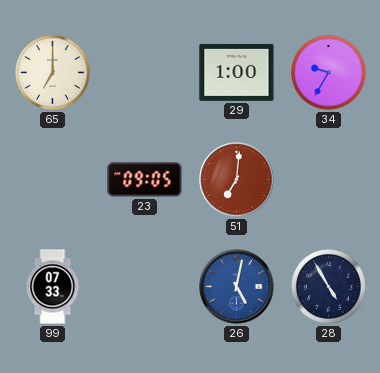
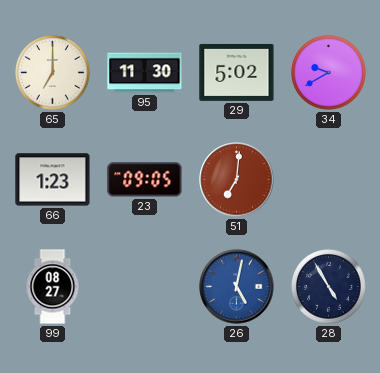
95: none -> 11:30 (145, 73)
29: 1:00 -> 5:02 (237, 72)
34: 9:35 -> 9:40 (329, 73)
66: none -> 1:23 (53, 180)
99: 07:33 -> 08:27 (53, 287)
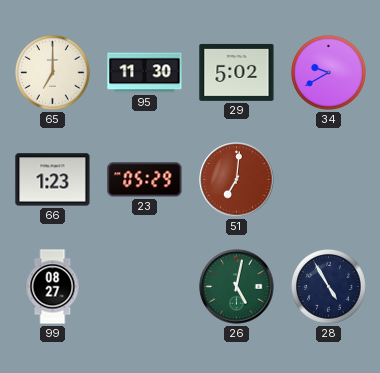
23: 09:05 -> 05:29 (145, 180)
26 dial: blue -> green (237, 287)
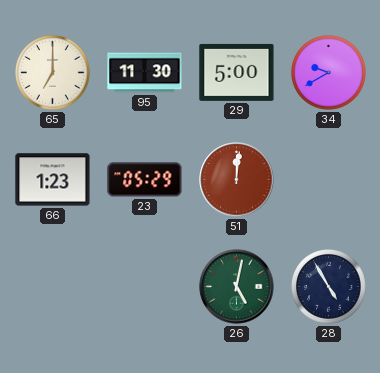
29: 5:02 -> 5:00 (237, 72)
51: 7:01 -> 12:01 (237, 180)
99: 08:27 -> none (53, 287)
